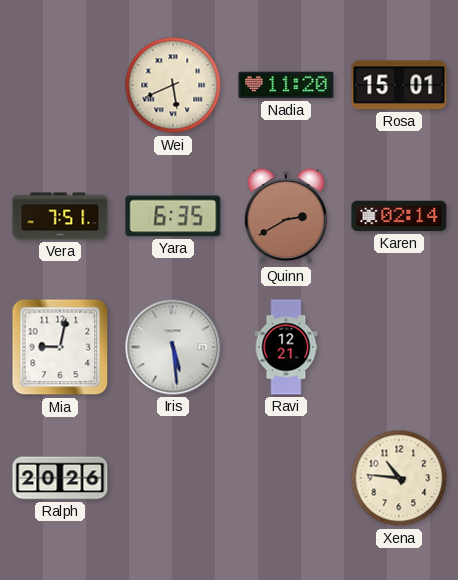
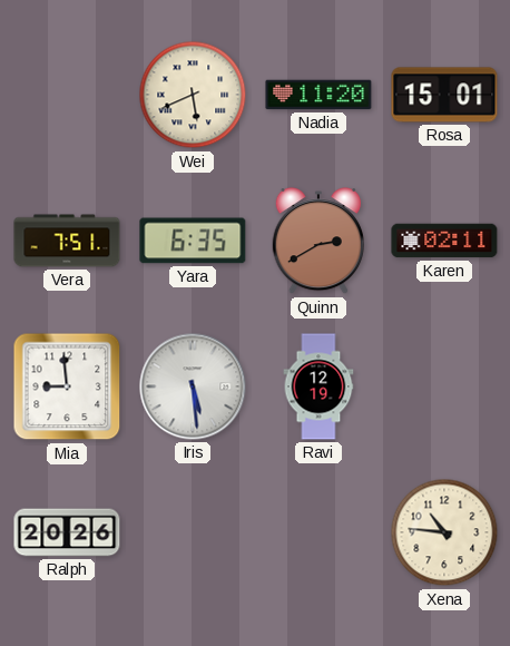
Karen: 02:14 -> 02:11 (444, 241)
Mia: 9:02 -> 8:59 (67, 386)
Ravi: 12:21 -> 12:19 (318, 386)
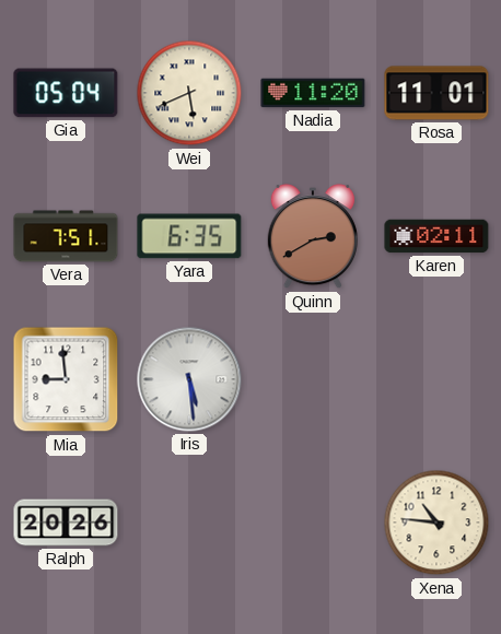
Gia: none -> 05:04 (66, 93)
Rosa: 15:01 -> 11:01 (436, 93)
Ravi: 12:19 -> none (318, 386)
